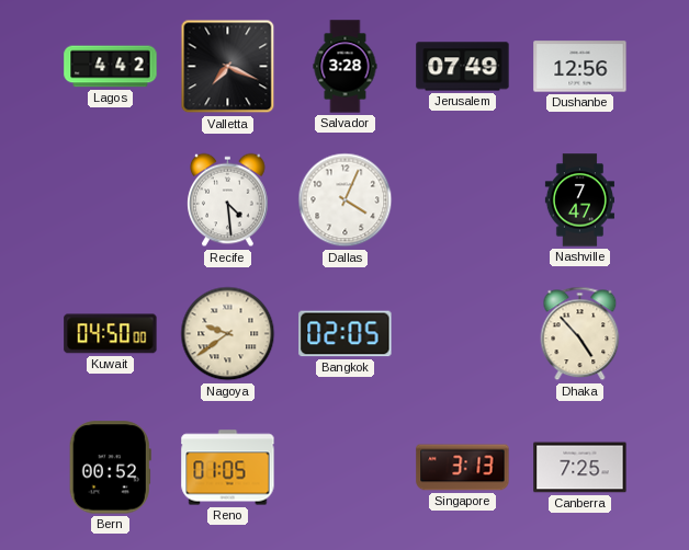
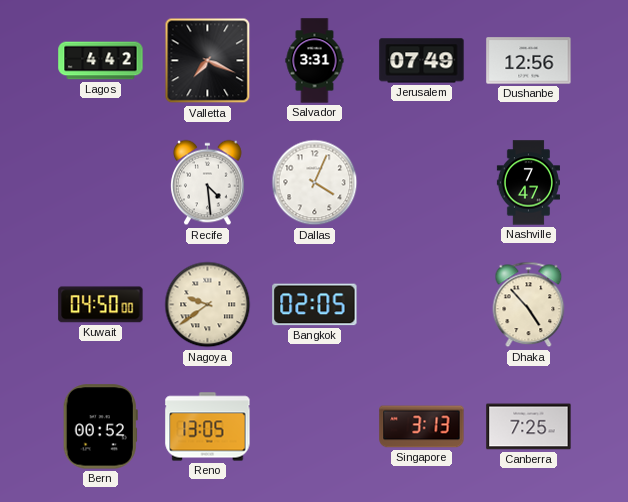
Salvador: 3:28 -> 3:31 (315, 61)
Reno: 01:05 -> 13:05 (208, 427)
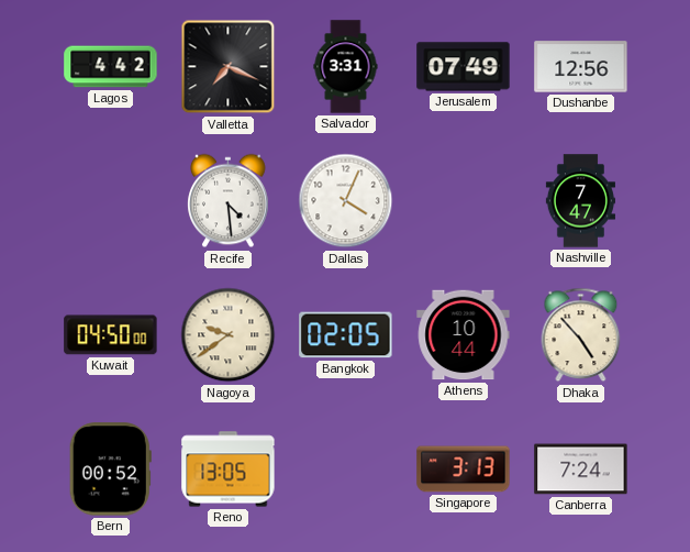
Athens: none -> 10:44 (464, 335)
Canberra: 7:25 -> 7:24 (581, 470)
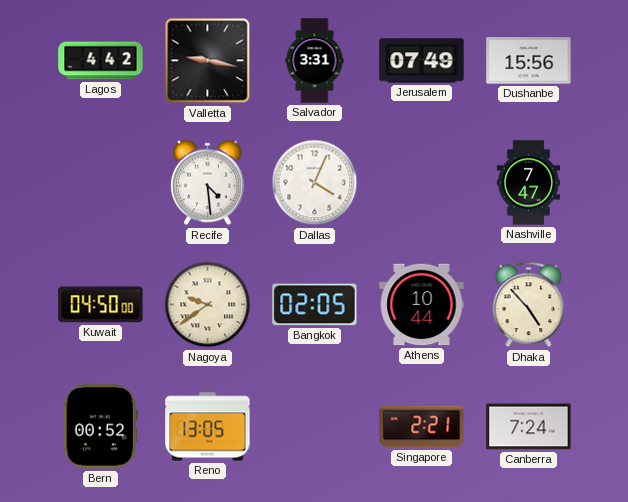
Valletta: 7:19 -> 9:17 (208, 61)
Dushanbe: 12:56 -> 15:56 (529, 61)
Singapore: 3:13 -> 2:21 (422, 427)
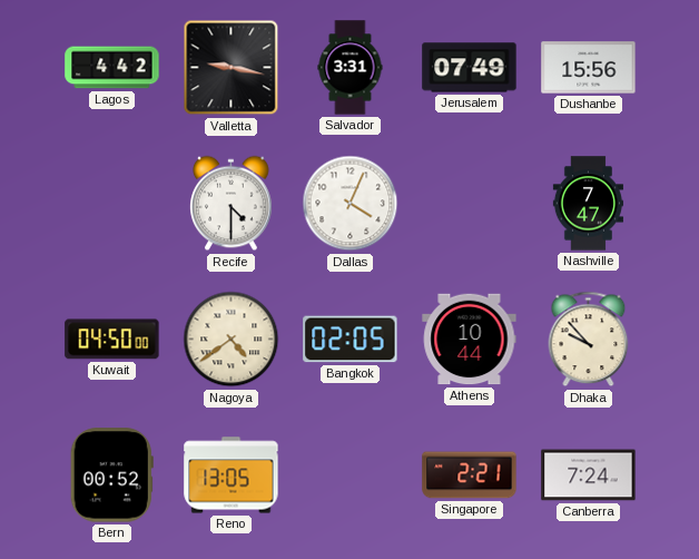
Recife: 4:29 -> 4:30 (232, 204)
Nagoya: 9:39 -> 4:39 (232, 340)
Dhaka: 4:53 -> 9:53 (589, 340)
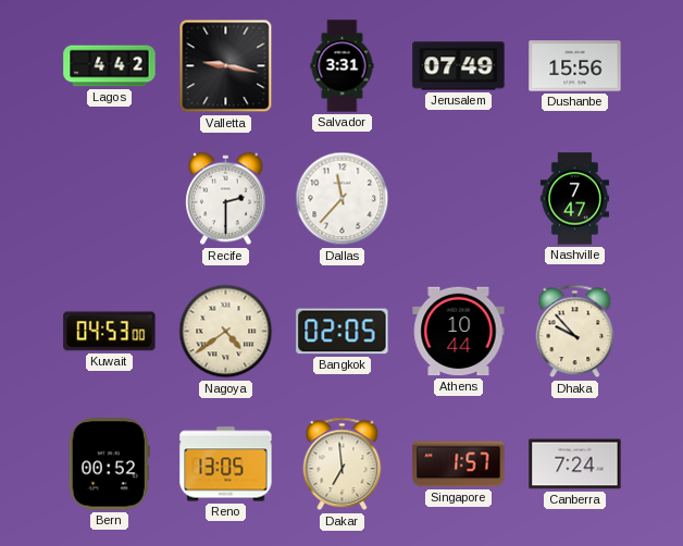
Recife: 4:30 -> 2:30 (226, 199)
Dallas: 4:04 -> 11:37 (343, 199)
Kuwait: 04:50 -> 04:53 (110, 332)
Dakar: none -> 6:59 (343, 464)
Singapore: 2:21 -> 1:57 (459, 464)
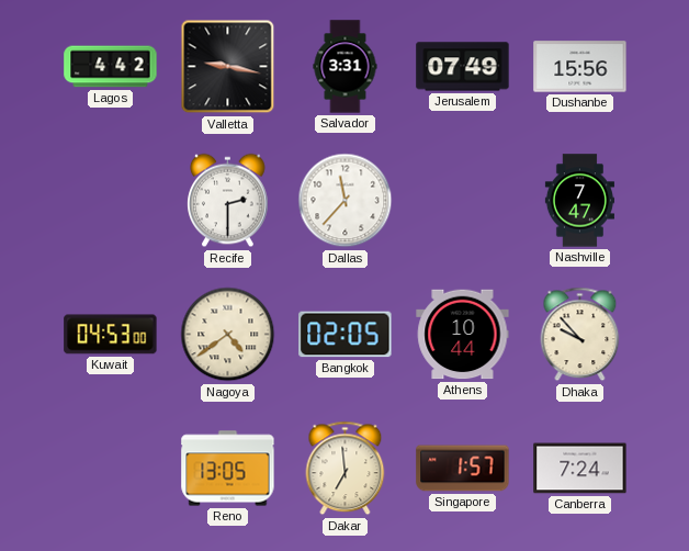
Bern: 00:52 -> none (109, 464)
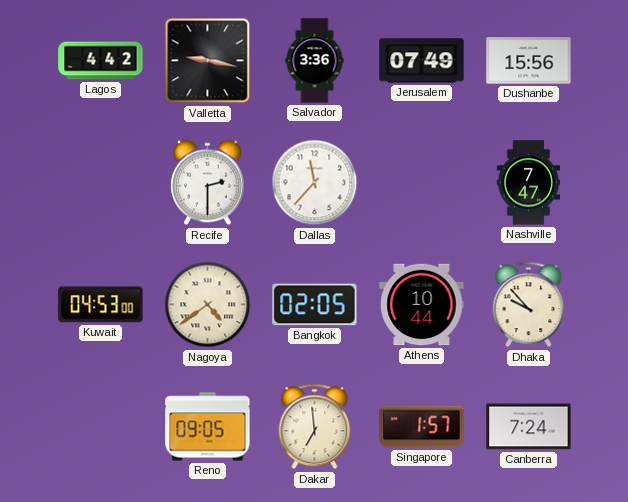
Salvador: 3:31 -> 3:36 (315, 61)
Reno: 13:05 -> 09:05 (208, 427)
